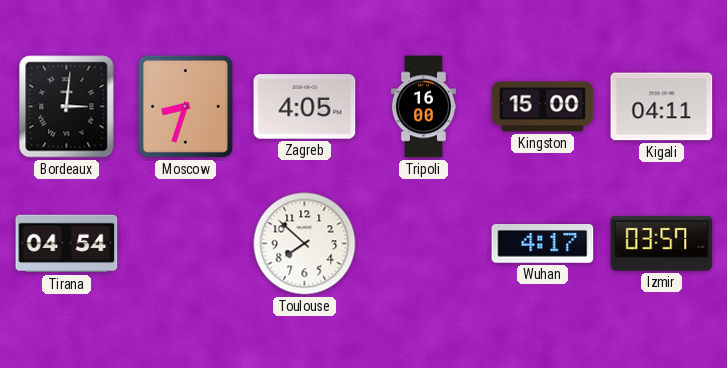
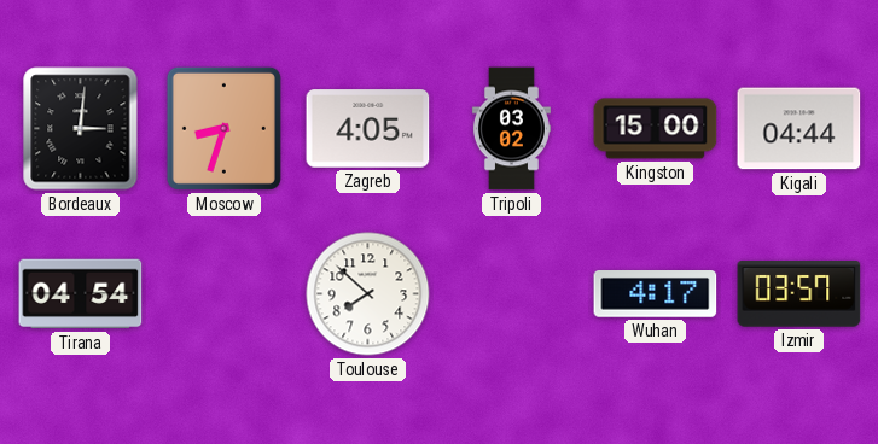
Tripoli: 16:00 -> 03:02 (511, 129)
Kigali: 04:11 -> 04:44 (799, 129)
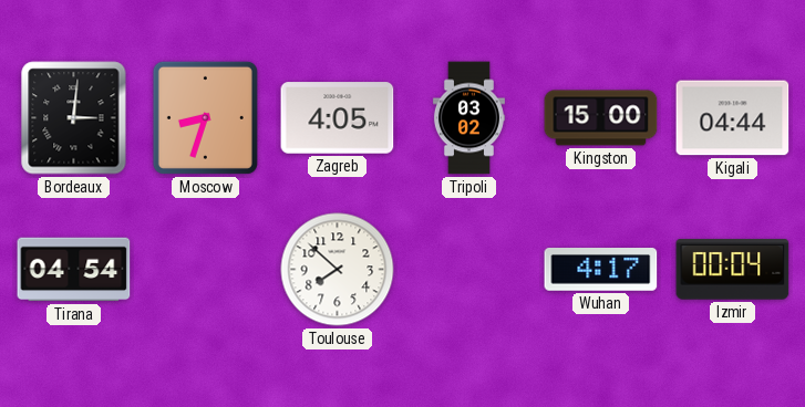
Izmir: 03:57 -> 00:04 (733, 270)
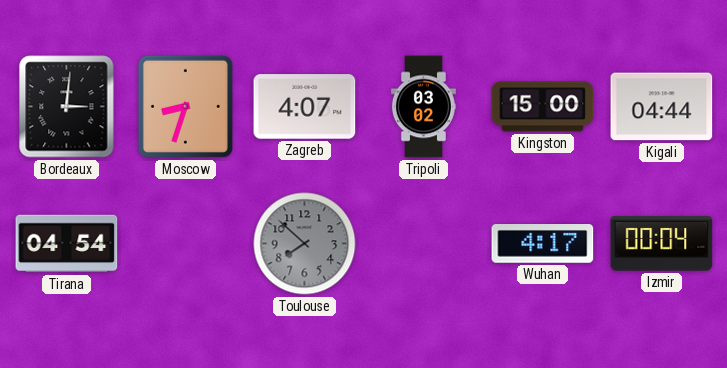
Zagreb: 4:05 -> 4:07 (305, 107)
Toulouse dial: white -> grey (305, 244)
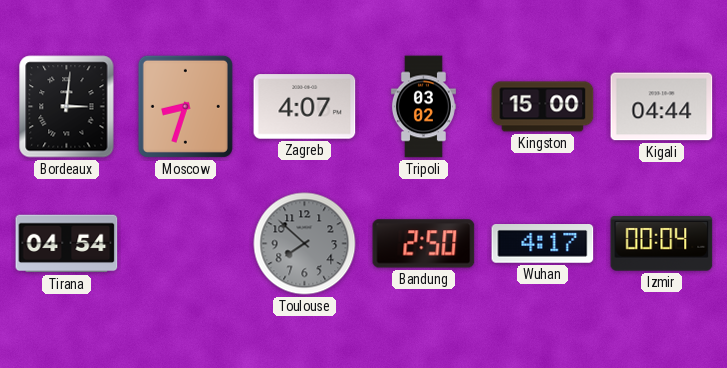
Bandung: none -> 2:50 (424, 244)
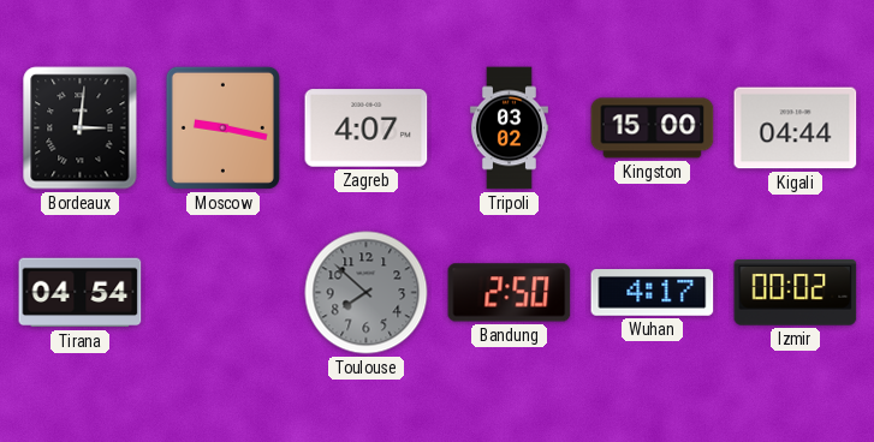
Moscow: 8:33 -> 9:17 (222, 127)
Izmir: 00:04 -> 00:02 (796, 293)
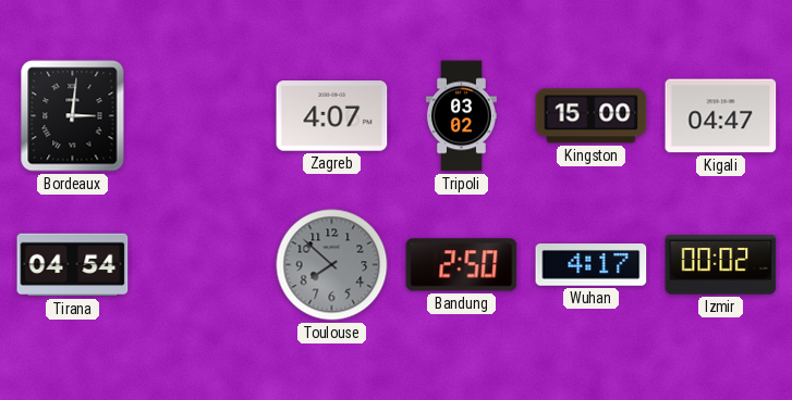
Moscow: 9:17 -> none (222, 127)
Kigali: 04:44 -> 04:47 (721, 116)
